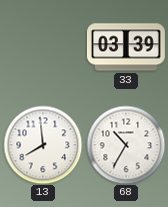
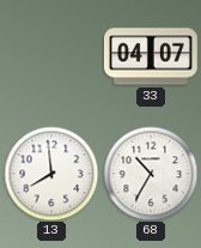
33: 03:39 -> 04:07 (151, 56)
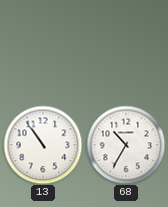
33: 04:07 -> none (151, 56)
13: 7:59 -> 10:54 (43, 145)
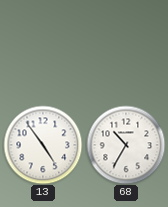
13: 10:54 -> 4:54 (43, 145)
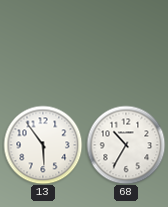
13: 4:54 -> 5:54 (43, 145)
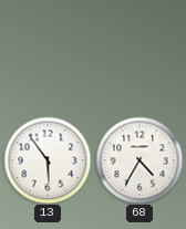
68: 10:35 -> 4:35 (139, 160)
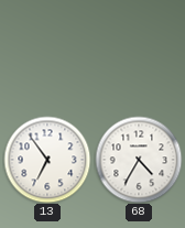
13: 5:54 -> 6:54 (47, 160)
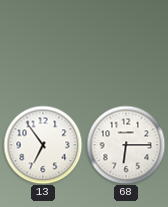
68: 4:35 -> 6:15 (126, 145)
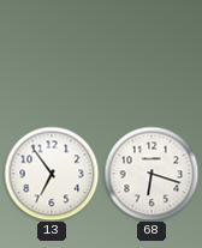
68: 6:15 -> 6:18 (151, 174)
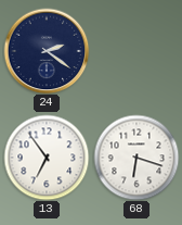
24: none -> 2:21 (47, 51)
